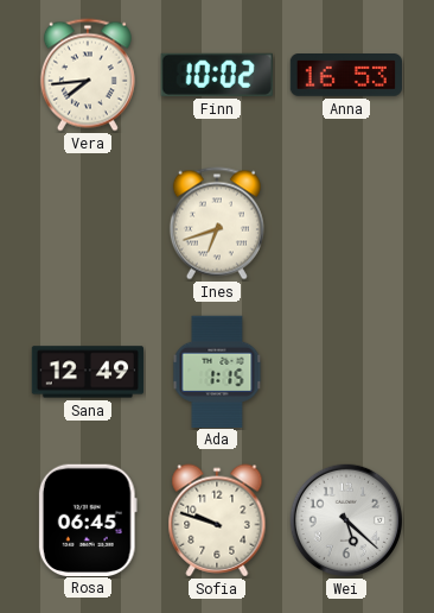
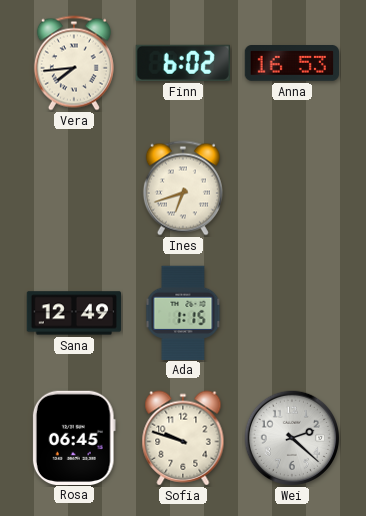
Finn: 10:02 -> 6:02 (183, 63)
Wei: 5:22 -> 2:22 (291, 437)
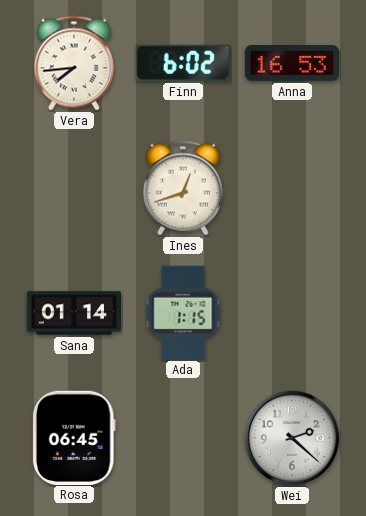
Ines: 6:42 -> 12:42 (183, 188)
Sana: 12:49 -> 01:14 (74, 313)
Sofia: 9:48 -> none (183, 438)
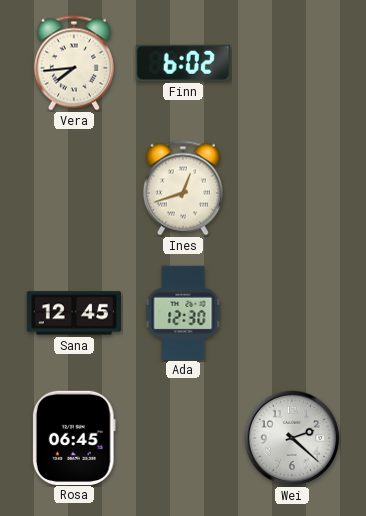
Anna: 16:53 -> none (292, 64)
Sana: 01:14 -> 12:45 (74, 313)
Ada: 1:15 -> 12:30 (183, 312)
